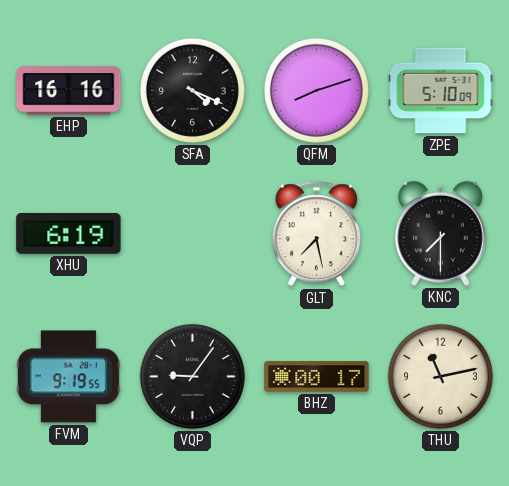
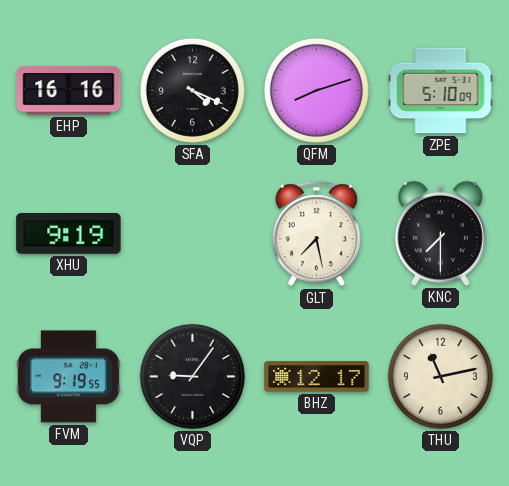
XHU: 6:19 -> 9:19 (69, 233)
BHZ: 00:17 -> 12:17 (317, 377)
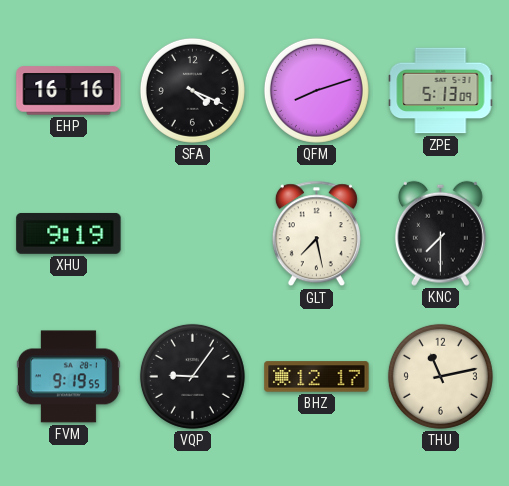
ZPE: 5:10 -> 5:13 (441, 91)
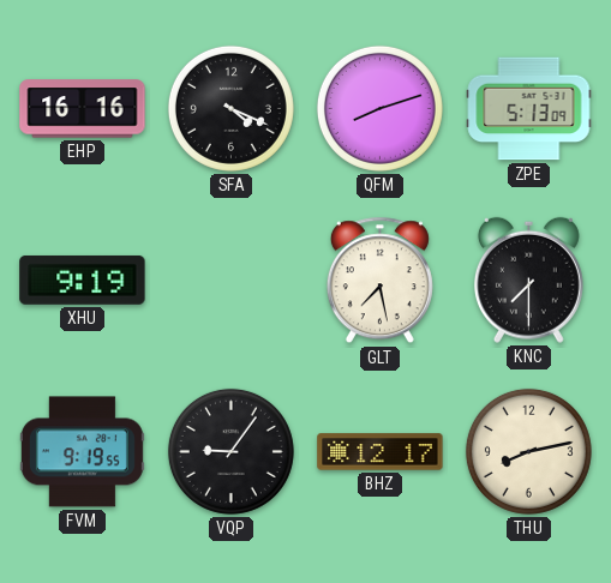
THU: 11:13 -> 8:13 (528, 451)
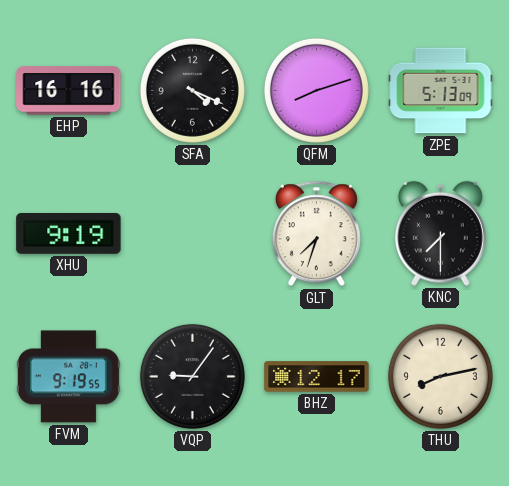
GLT: 7:28 -> 7:33 (316, 234)
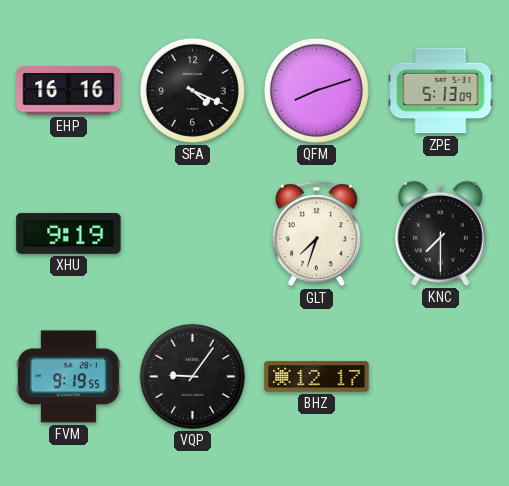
THU: 8:13 -> none (440, 376)
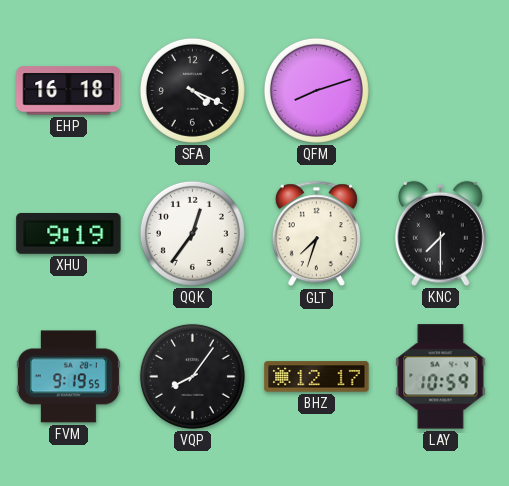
EHP: 16:16 -> 16:18 (69, 91)
ZPE: 5:13 -> none (441, 91)
QQK: none -> 12:36 (192, 233)
VQP: 9:06 -> 8:06 (192, 376)
LAY: none -> 10:59 (441, 377)
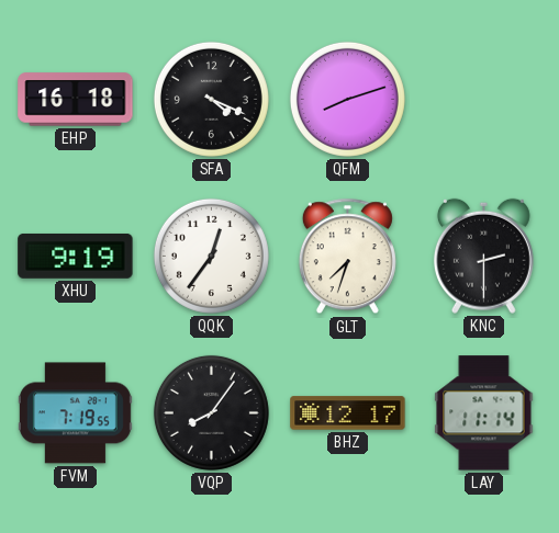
KNC: 7:30 -> 2:30 (483, 256)
FVM: 9:19 -> 7:19 (75, 413)
LAY: 10:59 -> 11:14 (484, 413)
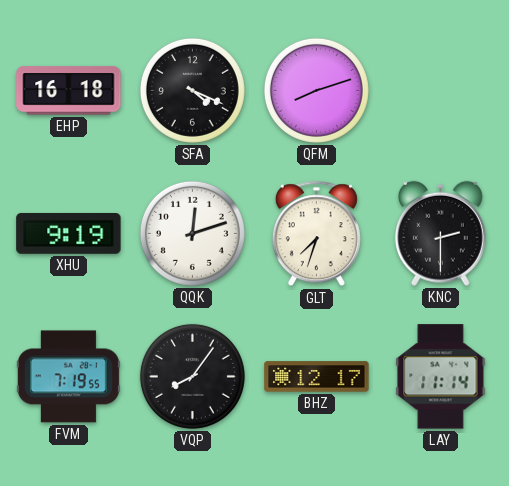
QQK: 12:36 -> 12:12 (192, 233)
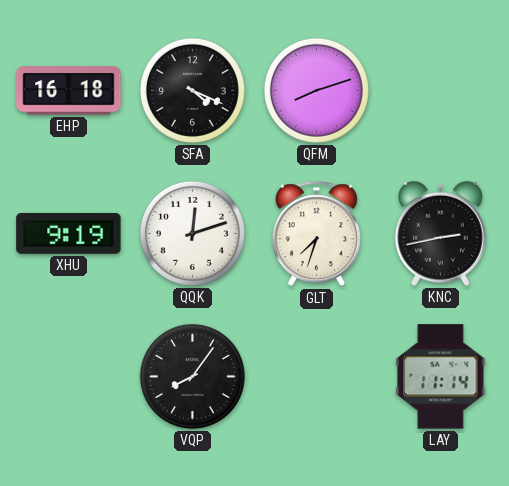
KNC: 2:30 -> 2:43 (440, 233)
FVM: 7:19 -> none (68, 377)
BHZ: 12:17 -> none (317, 377)
